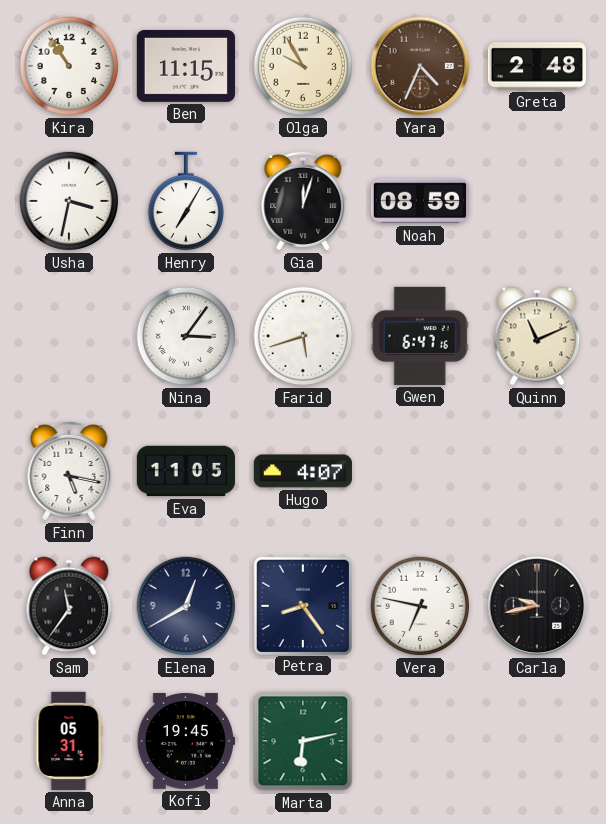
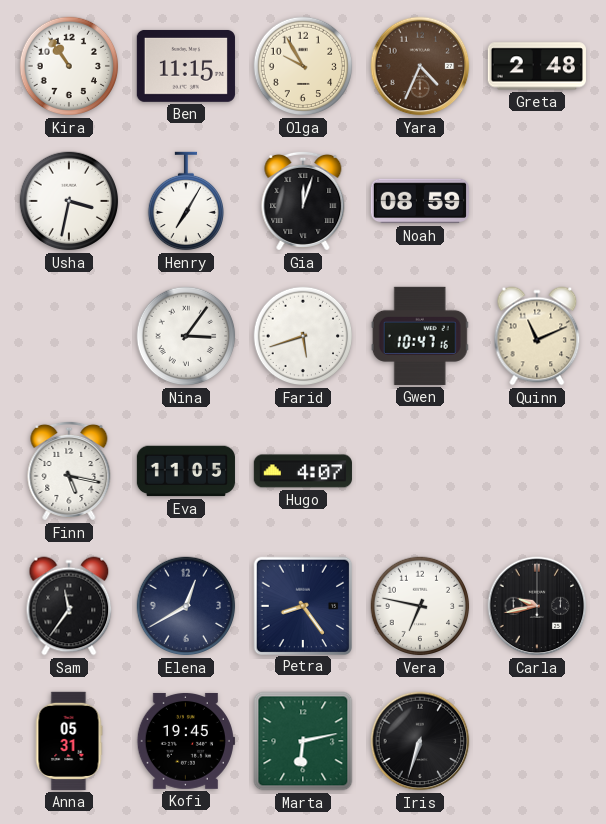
Gwen: 6:47 -> 10:47 (420, 336)
Iris: none -> 6:33 (420, 741)
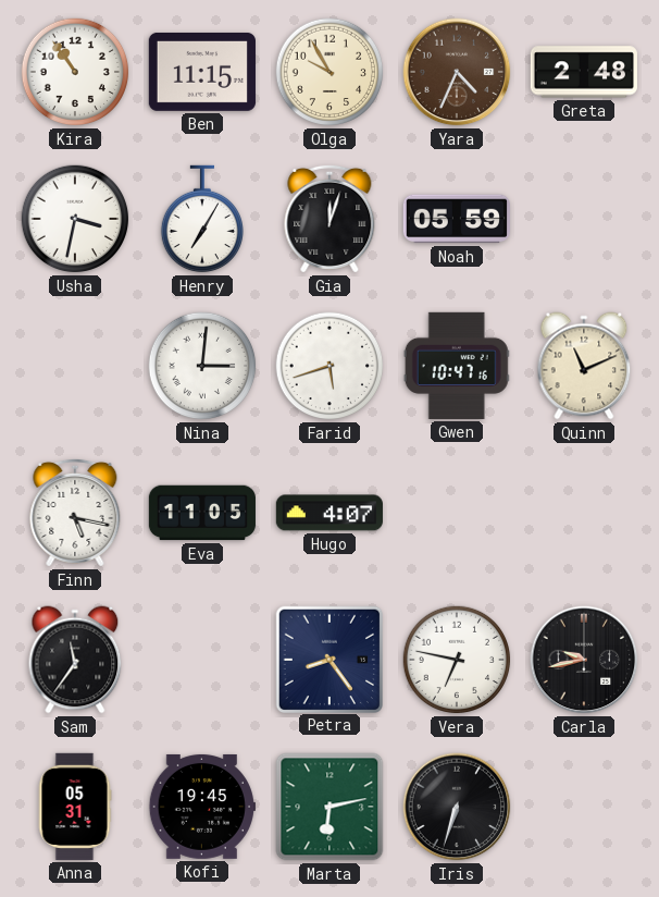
Noah: 08:59 -> 05:59 (457, 219)
Nina: 3:06 -> 3:01 (202, 366)
Elena: 12:40 -> none (186, 606)
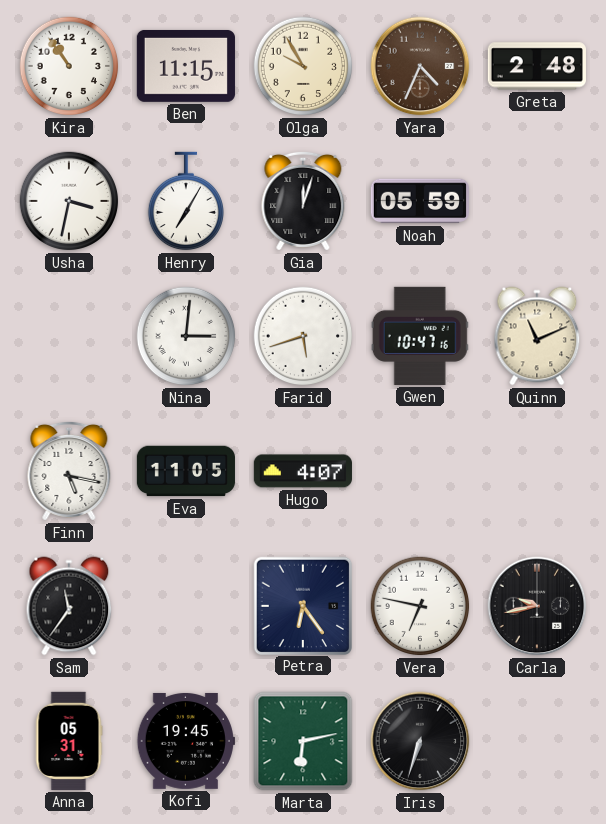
Petra: 8:24 -> 6:24 (302, 605)
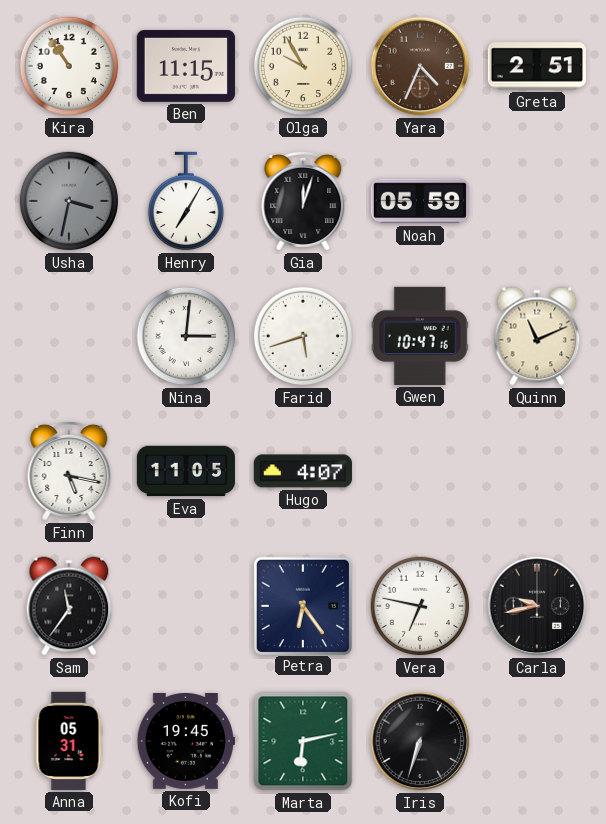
Greta: 2:48 -> 2:51 (537, 66)
Usha dial: white -> grey (69, 201)
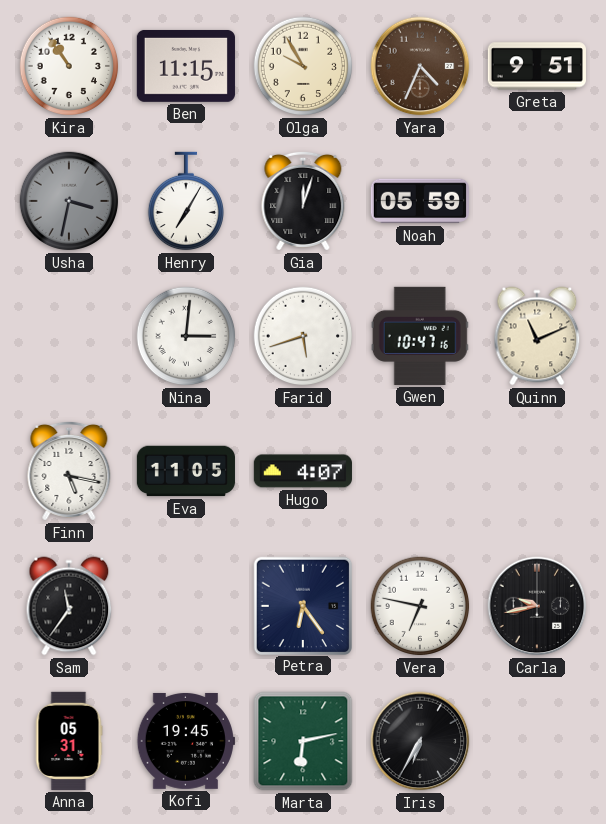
Greta: 2:51 -> 9:51 (537, 66)
Iris: 6:33 -> 6:35 (420, 741)
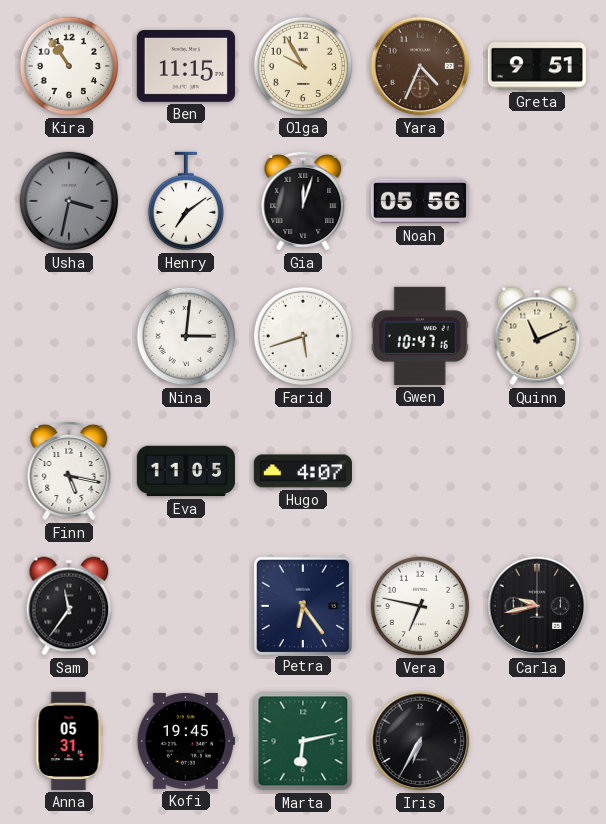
Henry: 7:05 -> 7:09 (185, 201)
Noah: 05:59 -> 05:56 (420, 201)
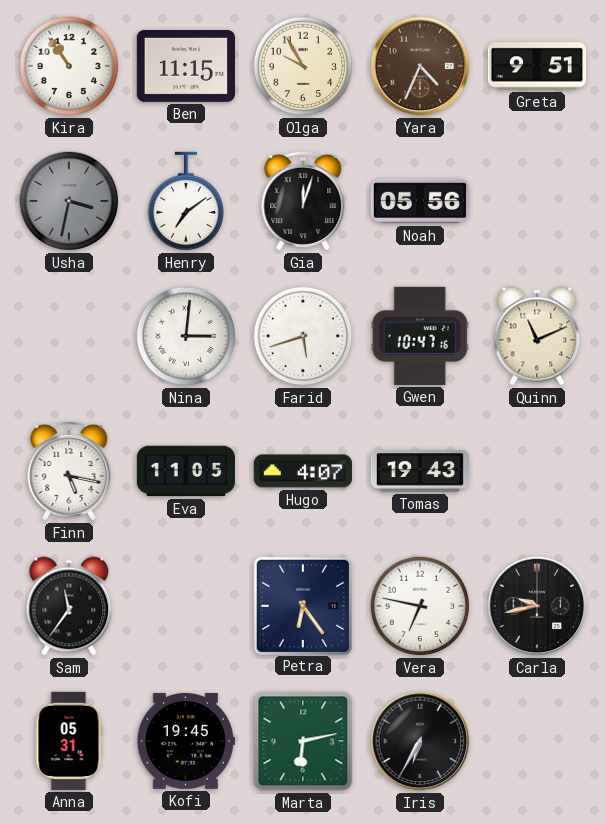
Tomas: none -> 19:43 (419, 471)
